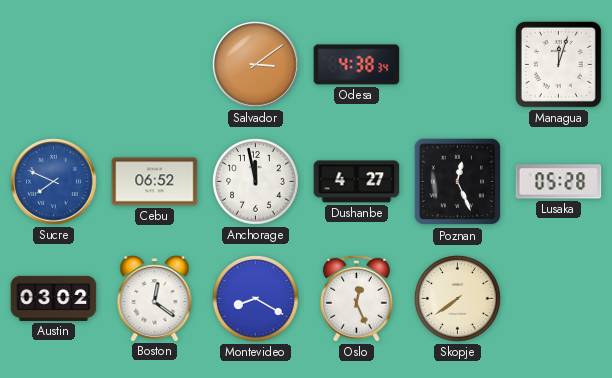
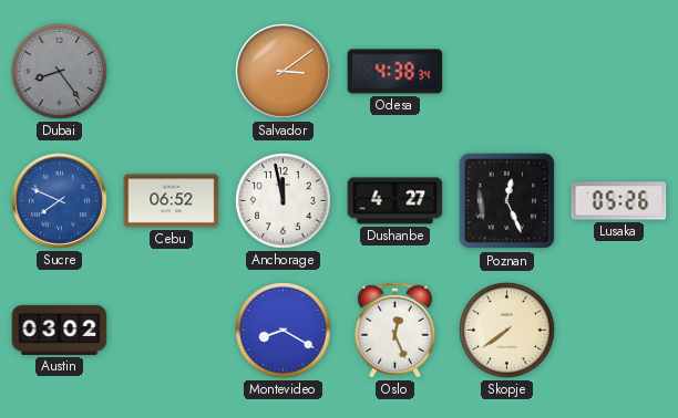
Dubai: none -> 8:24 (60, 72)
Managua: 12:03 -> none (558, 64)
Lusaka: 05:28 -> 05:26 (619, 201)
Boston: 12:21 -> none (155, 299)
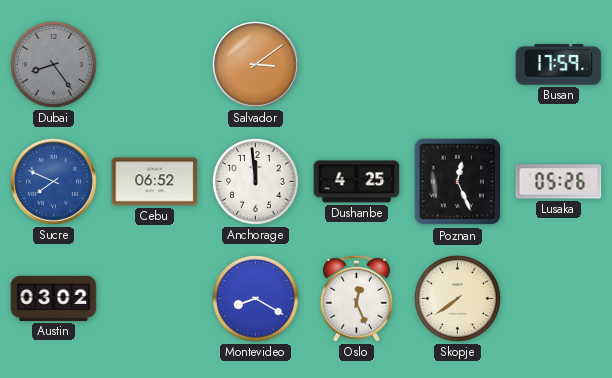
Odesa: 4:38 -> none (395, 72)
Busan: none -> 17:59 (559, 65)
Anchorage: 11:58 -> 11:59 (256, 182)
Dushanbe: 4:27 -> 4:25 (357, 182)
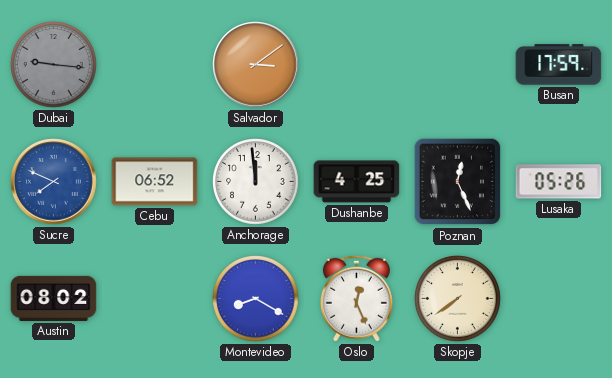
Dubai: 8:24 -> 9:16 (54, 65)
Austin: 03:02 -> 08:02 (54, 298)
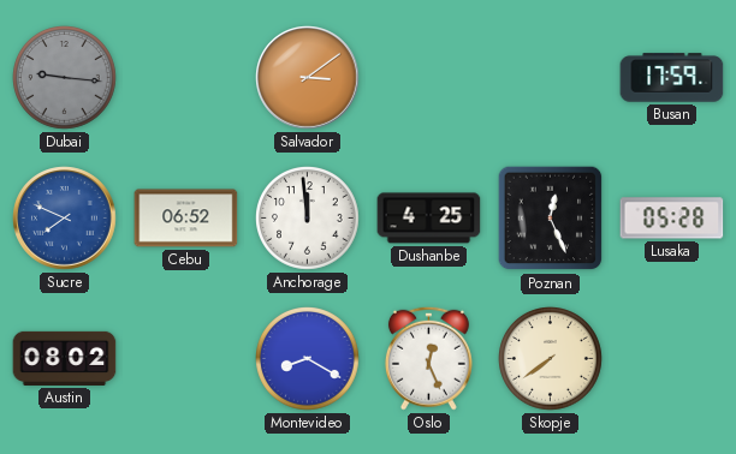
Lusaka: 05:26 -> 05:28 (672, 219)
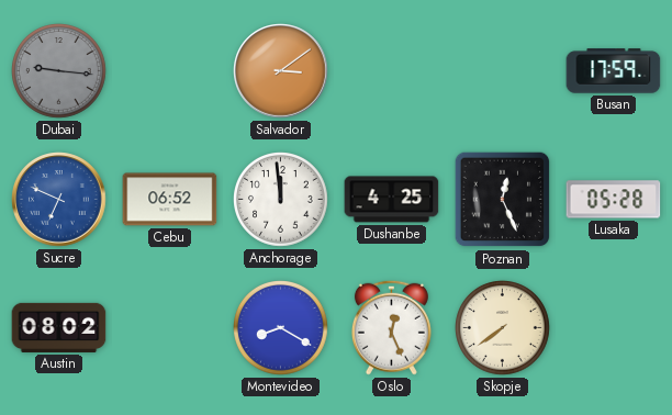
Sucre: 7:49 -> 6:49 (59, 200)
